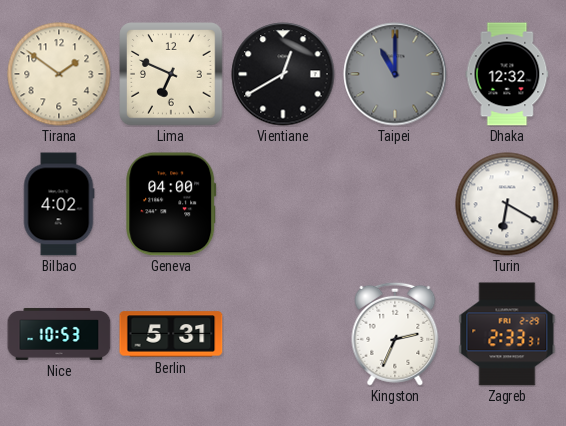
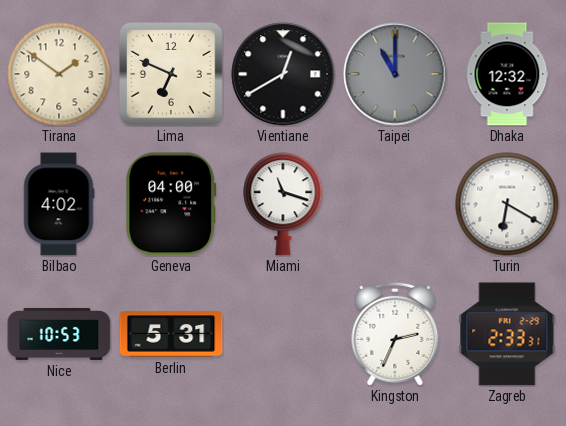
Miami: none -> 11:18 (283, 204)
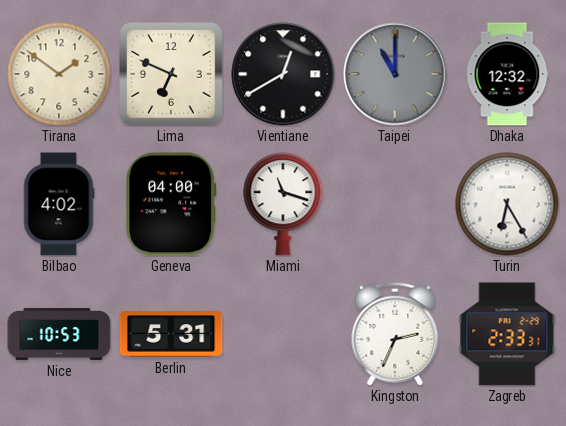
Turin: 6:20 -> 6:25 (507, 204)
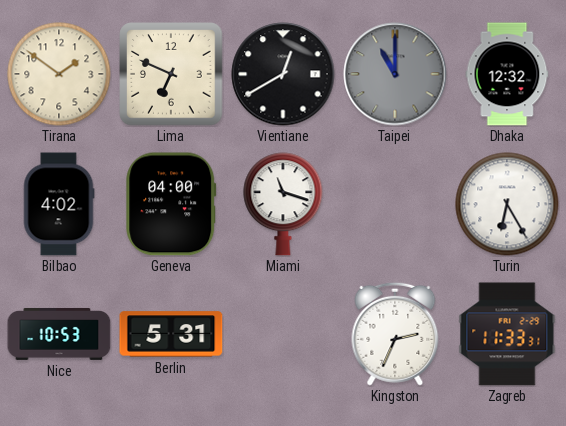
Zagreb: 2:33 -> 11:33 (507, 334)
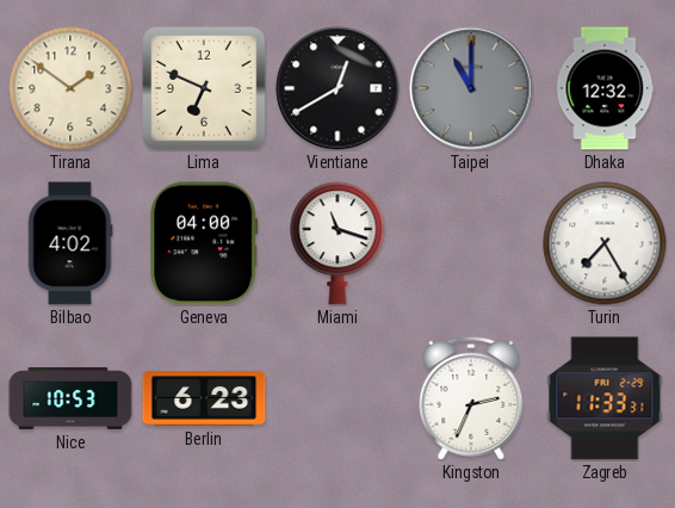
Turin: 6:25 -> 7:25 (605, 243)
Berlin: 5:31 -> 6:23 (204, 398)
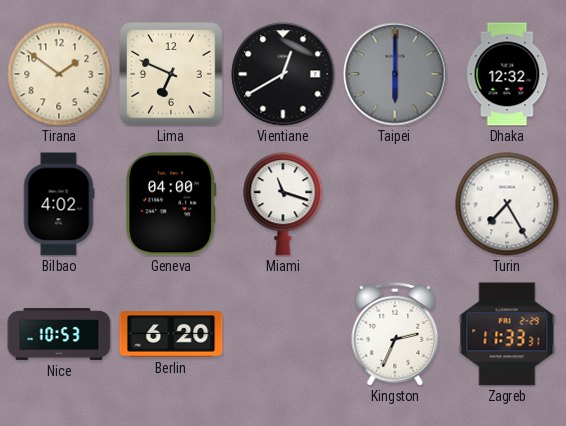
Taipei: 11:00 -> 6:00 (395, 74)
Berlin: 6:23 -> 6:20 (171, 334)
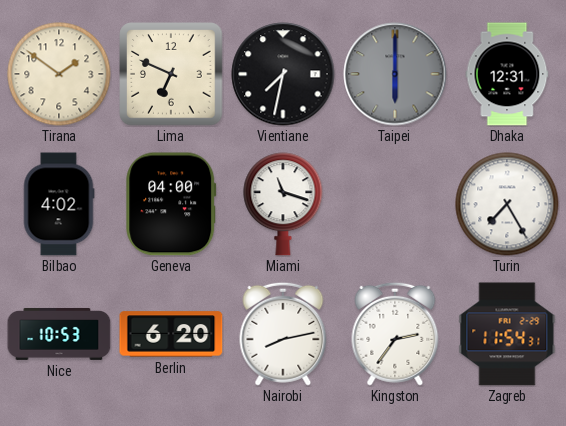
Vientiane: 12:40 -> 7:32 (283, 74)
Dhaka: 12:32 -> 12:31 (507, 74)
Nairobi: none -> 8:13 (283, 334)
Kingston: 2:34 -> 2:36 (395, 334)
Zagreb: 11:33 -> 11:54 (507, 334)
